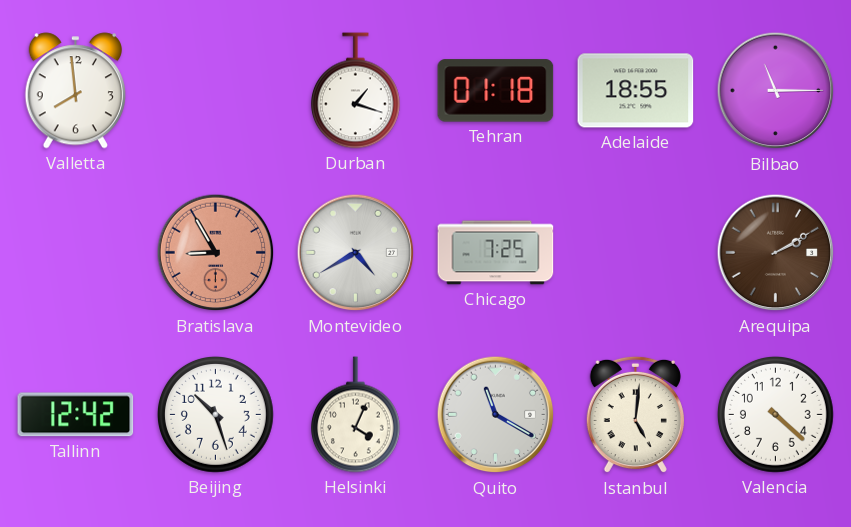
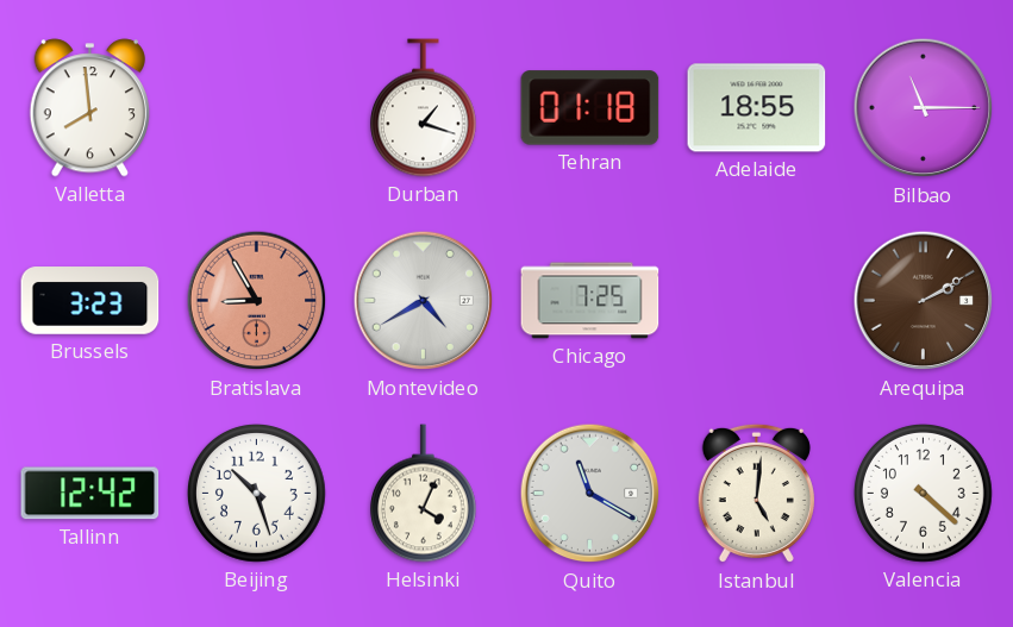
Brussels: none -> 3:23 (90, 301)
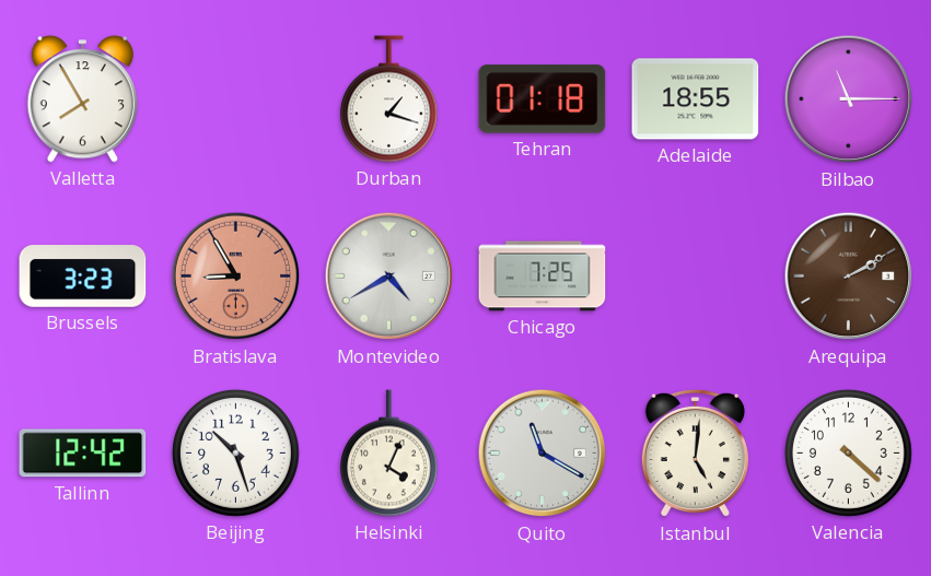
Valletta: 7:59 -> 7:55 (82, 99)
